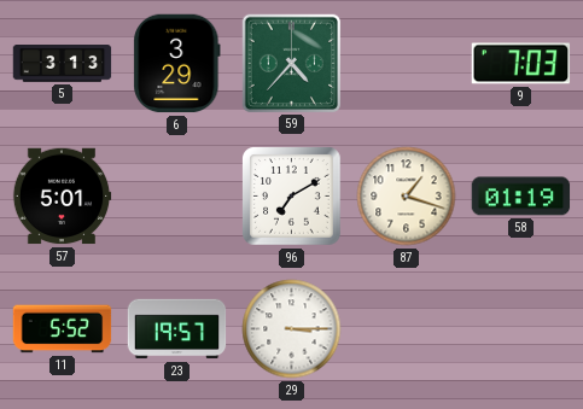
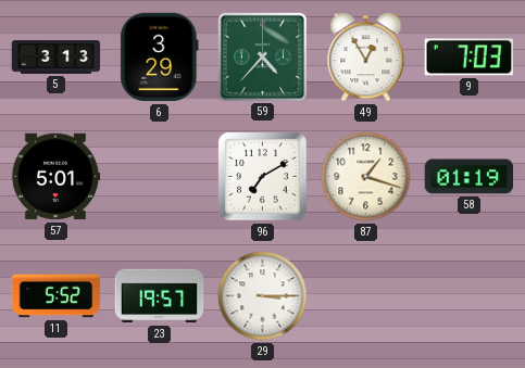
49: none -> 12:55 (366, 58)
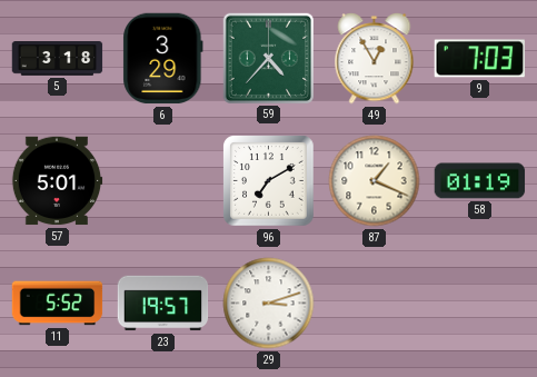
5: 3:13 -> 3:18 (58, 59)
87: 1:18 -> 1:19 (375, 181)
29: 3:15 -> 3:12 (269, 304)
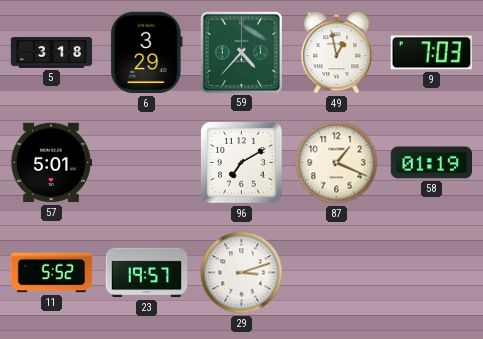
49: 12:55 -> 12:58 (337, 53)
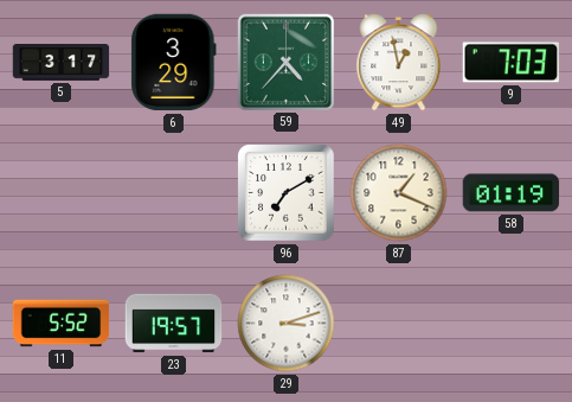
5: 3:18 -> 3:17 (62, 63)
57: 5:01 -> none (51, 163)
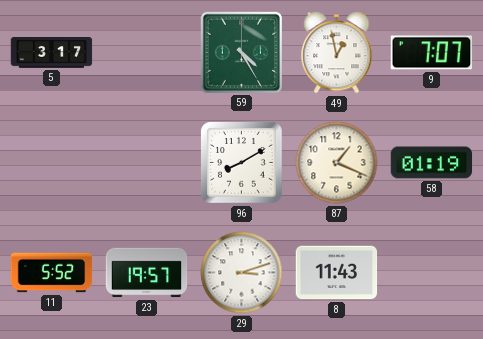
6: 3:29 -> none (174, 63)
59: 4:37 -> 4:25 (241, 52)
9: 7:03 -> 7:07 (432, 53)
96: 7:10 -> 8:10 (242, 163)
8: none -> 11:43 (337, 273)
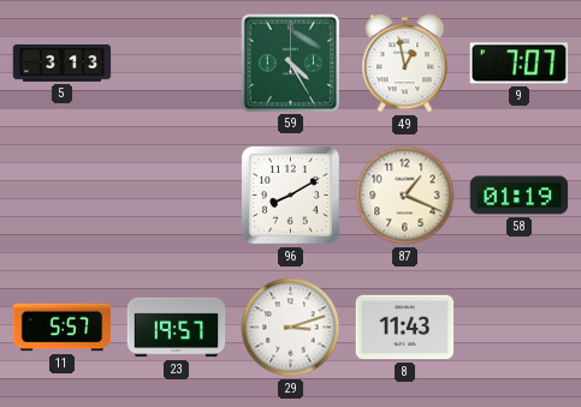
5: 3:17 -> 3:13 (63, 64)
11: 5:52 -> 5:57 (63, 328)
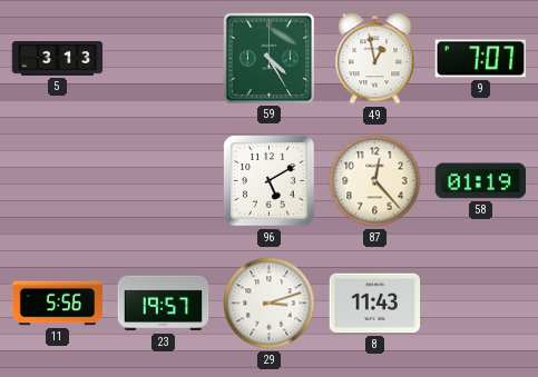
96: 8:10 -> 5:10 (270, 181)
87: 1:19 -> 12:23 (375, 181)
11: 5:57 -> 5:56 (58, 304)
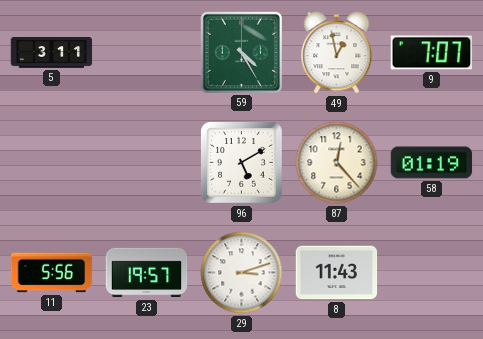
5: 3:13 -> 3:11 (52, 53)
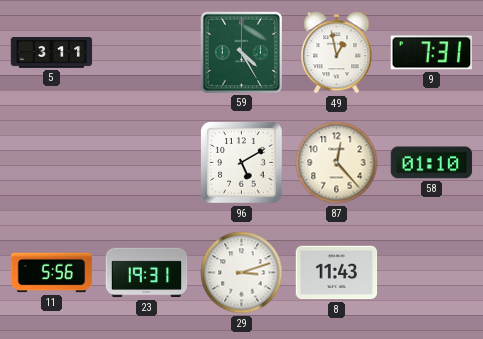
9: 7:07 -> 7:31 (432, 53)
58: 01:19 -> 01:10 (432, 163)
23: 19:57 -> 19:31 (147, 273)
